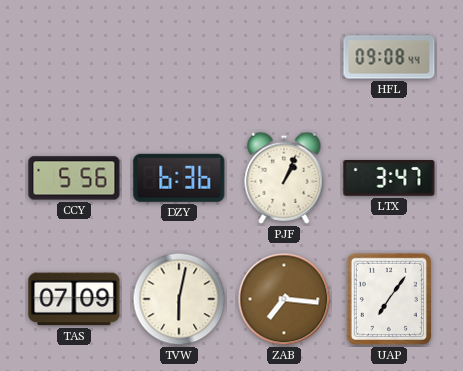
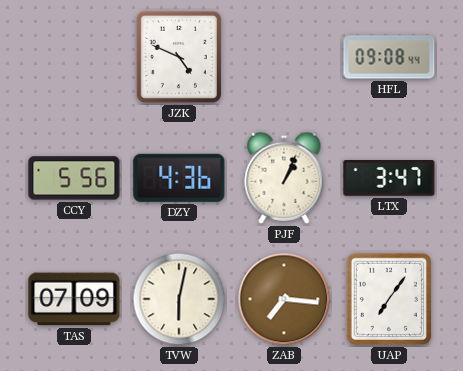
JZK: none -> 4:49 (179, 57)
DZY: 6:36 -> 4:36 (179, 178)
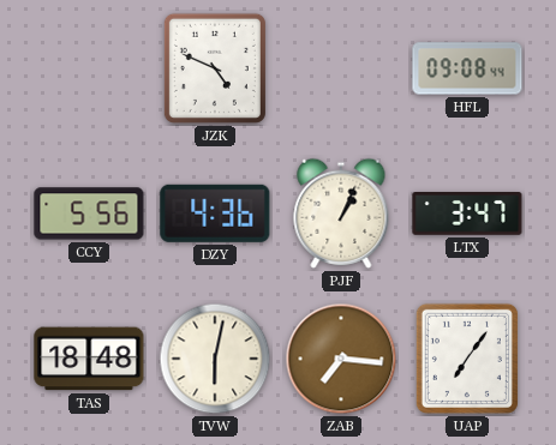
TAS: 07:09 -> 18:48 (89, 359)
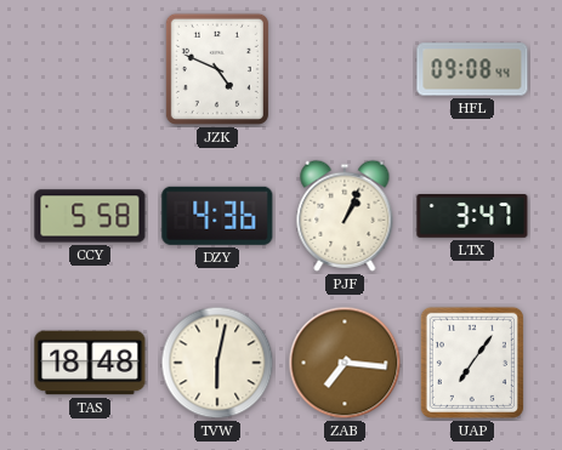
CCY: 5:56 -> 5:58 (90, 216)
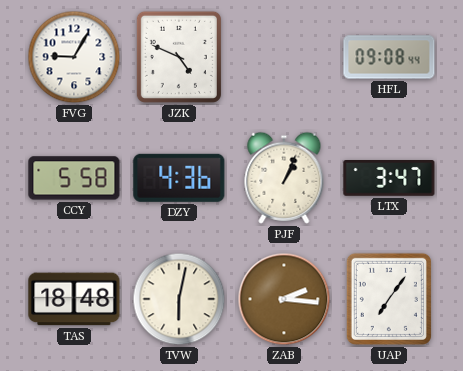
FVG: none -> 9:05 (74, 57)
ZAB: 7:16 -> 2:16 (284, 299)
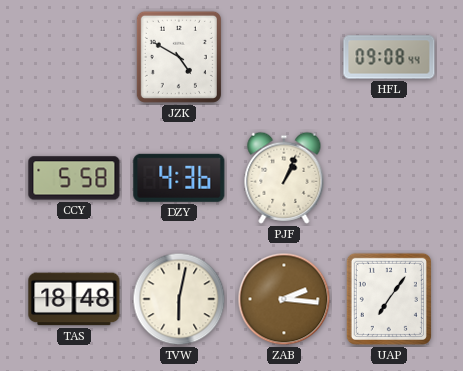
FVG: 9:05 -> none (74, 57)
JZK: 4:49 -> 4:50 (179, 57)
LTX: 3:47 -> none (389, 179)
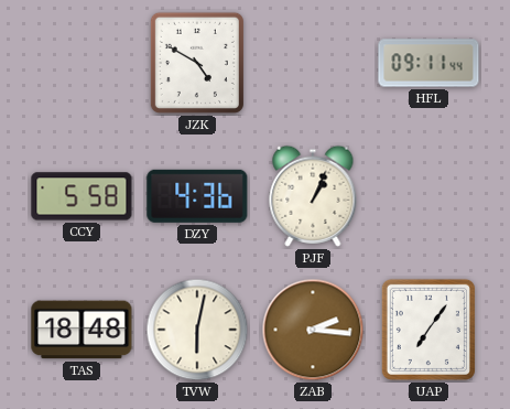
HFL: 09:08 -> 09:11 (428, 63)
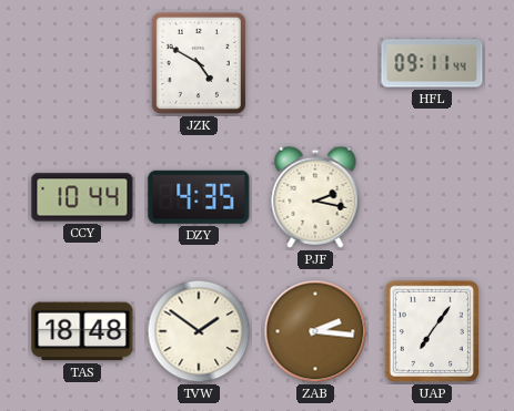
CCY: 5:58 -> 10:44 (82, 197)
DZY: 4:36 -> 4:35 (199, 197)
PJF: 1:04 -> 2:17 (315, 197)
TVW: 6:02 -> 1:51 (199, 331)
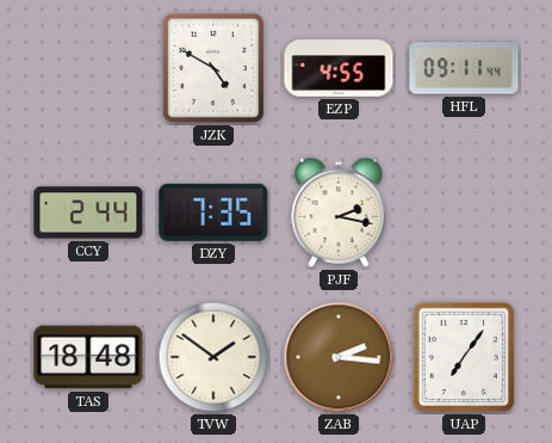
EZP: none -> 4:55 (339, 68)
CCY: 10:44 -> 2:44 (88, 213)
DZY: 4:35 -> 7:35 (213, 213)
